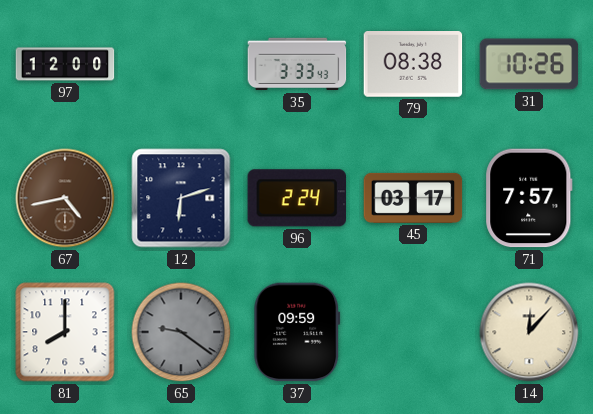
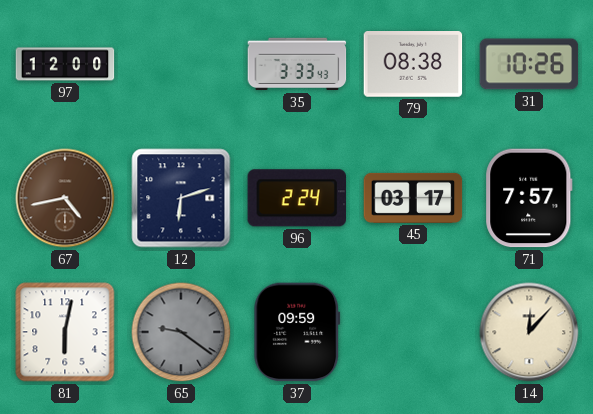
81: 8:00 -> 6:02 (65, 332)
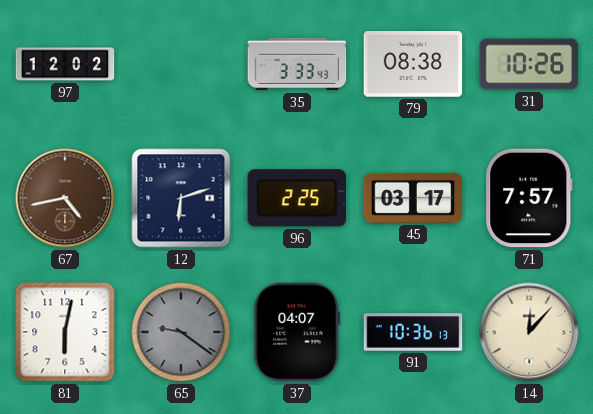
97: 12:00 -> 12:02 (65, 64)
96: 2:24 -> 2:25 (296, 198)
37: 09:59 -> 04:07 (297, 332)
91: none -> 10:36 (413, 332)
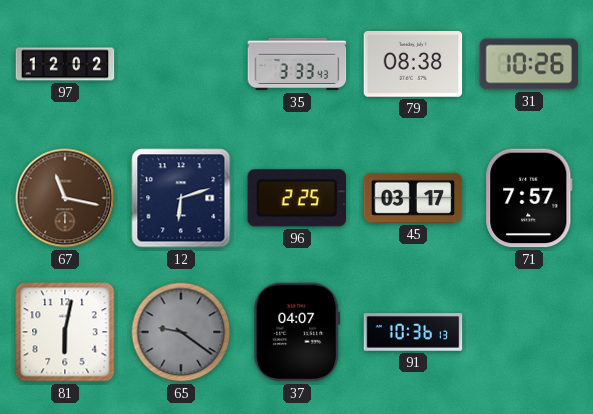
67: 4:43 -> 11:17 (65, 198)
14: 12:07 -> none (529, 332)
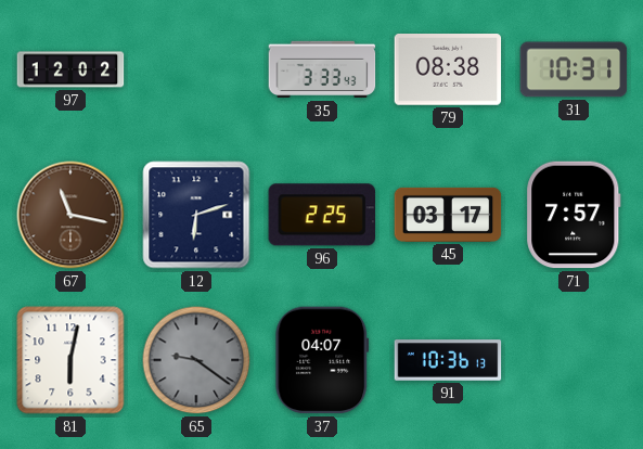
31: 10:26 -> 10:31 (574, 69)
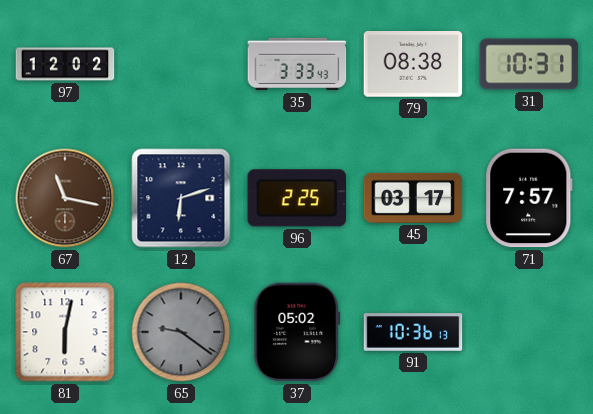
37: 04:07 -> 05:02 (297, 332)
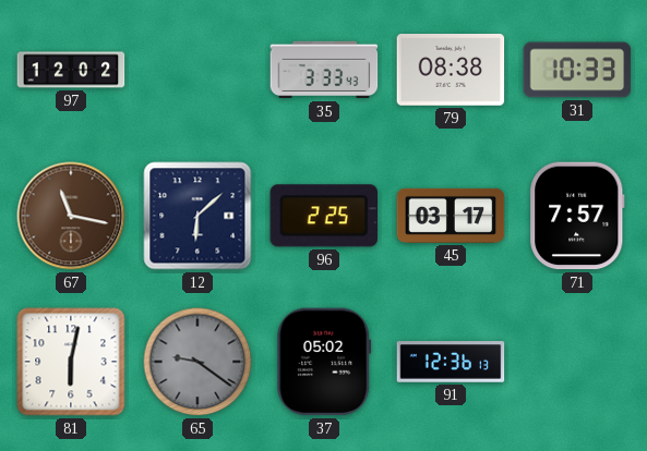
31: 10:31 -> 10:33 (577, 70)
12: 6:12 -> 6:08 (197, 216)
91: 10:36 -> 12:36 (451, 362)
